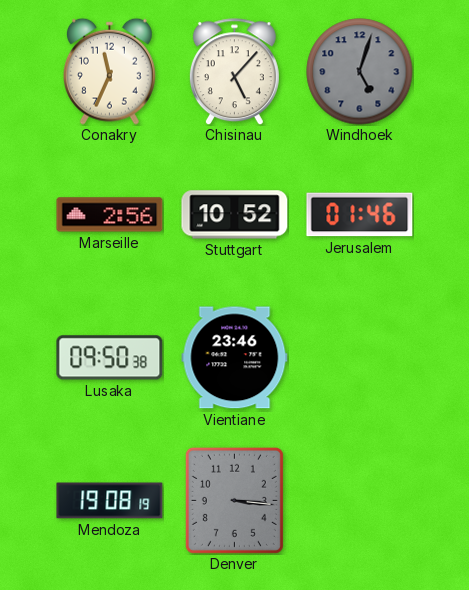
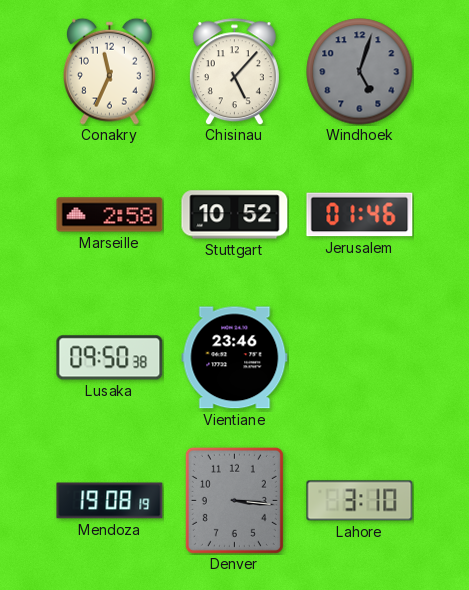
Marseille: 2:56 -> 2:58 (110, 215)
Lahore: none -> 3:10 (360, 501)
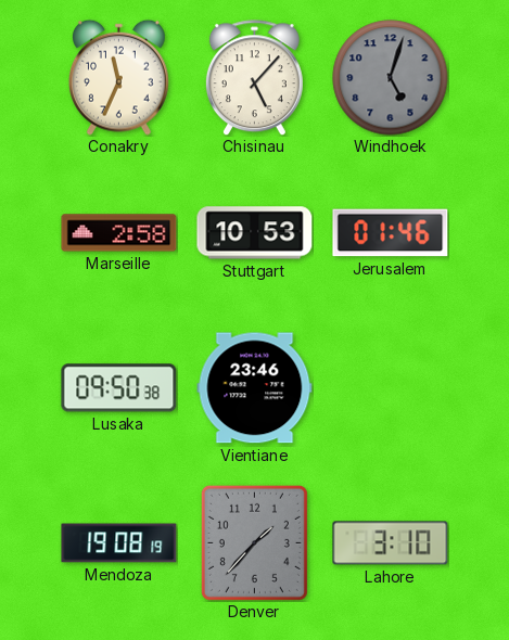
Stuttgart: 10:52 -> 10:53 (255, 233)
Denver: 3:16 -> 1:37 (254, 542)
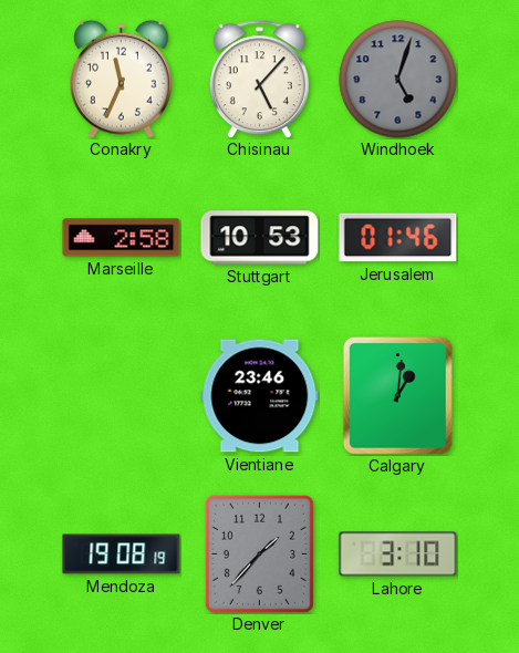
Lusaka: 09:50 -> none (119, 388)
Calgary: none -> 1:01 (397, 395)
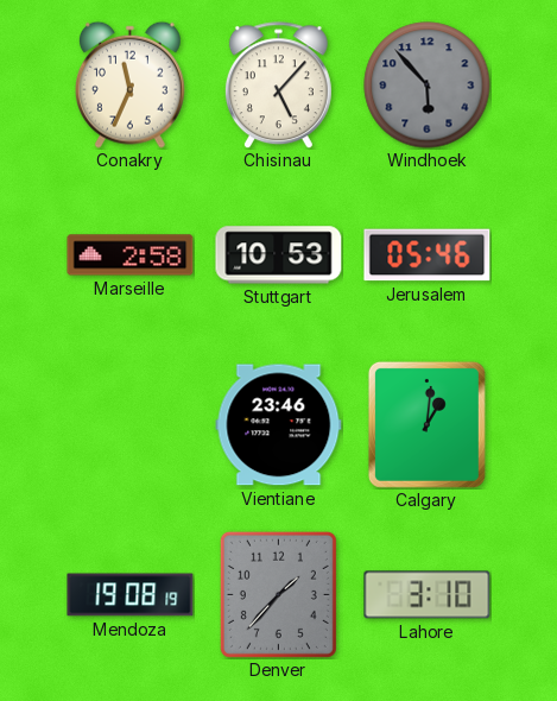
Windhoek: 5:03 -> 5:53 (428, 86)
Jerusalem: 01:46 -> 05:46 (428, 255)
